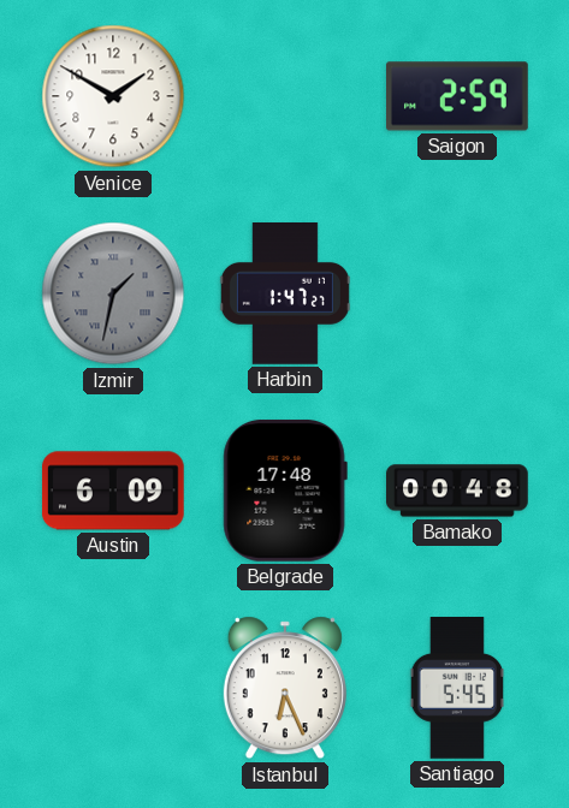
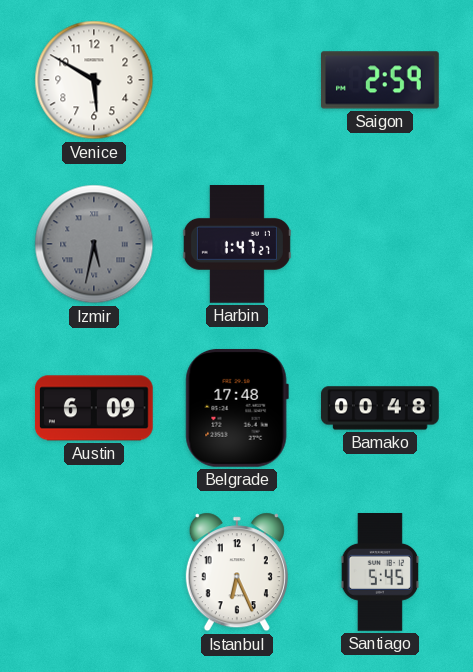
Venice: 1:50 -> 5:50 (94, 80)
Izmir: 1:32 -> 5:32 (94, 244)
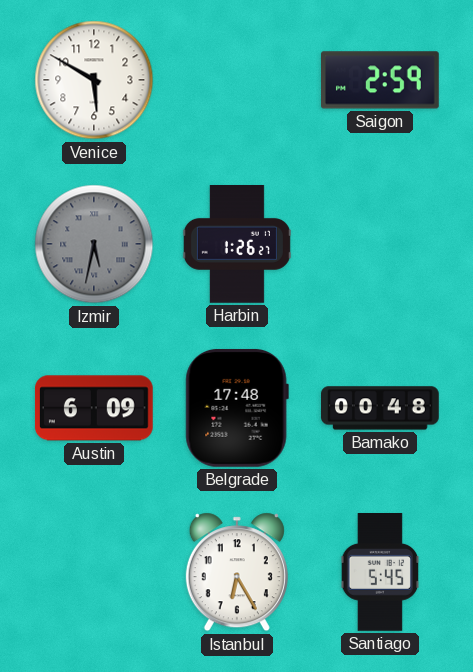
Harbin: 1:47 -> 1:26 (237, 245)
Istanbul: 6:26 -> 6:25 (237, 572)
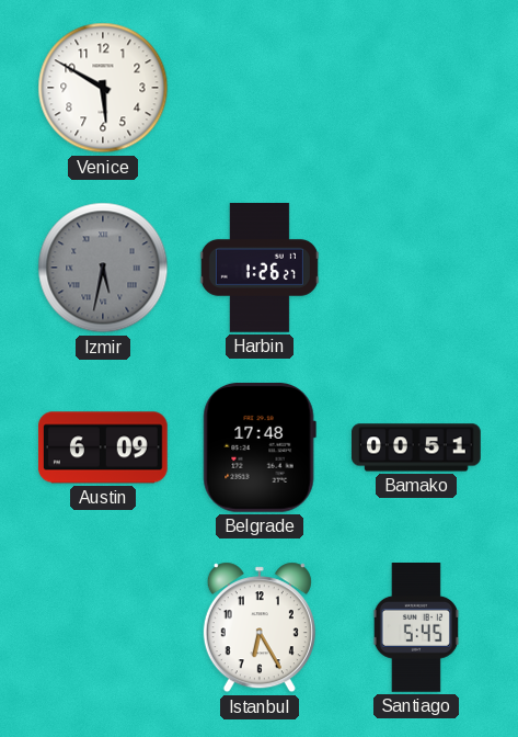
Saigon: 2:59 -> none (381, 80)
Bamako: 00:48 -> 00:51 (417, 447)
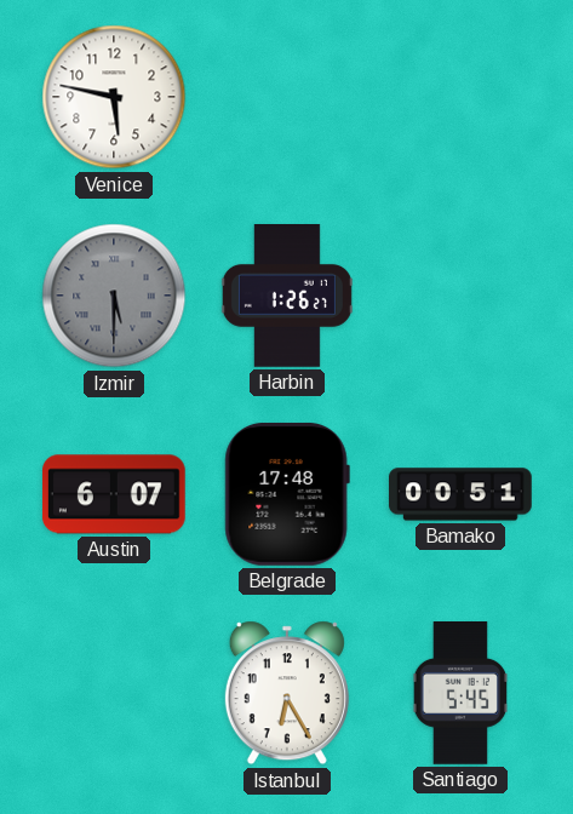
Venice: 5:50 -> 5:47 (114, 97)
Izmir: 5:32 -> 5:30 (114, 296)
Austin: 6:09 -> 6:07 (114, 494)
